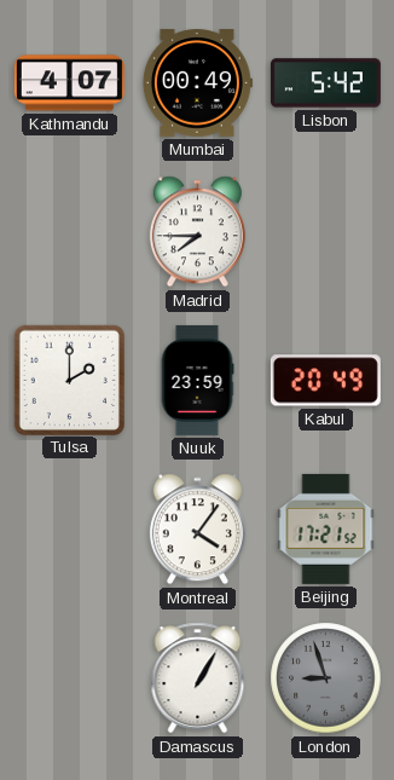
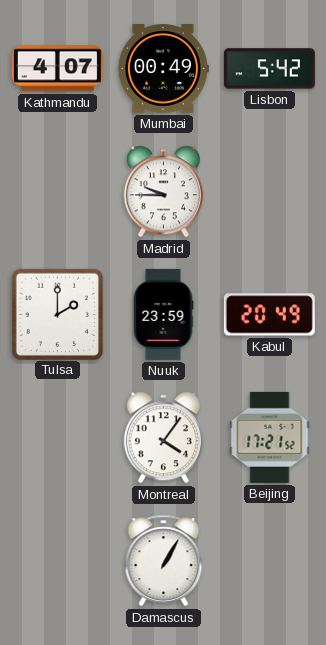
Madrid: 7:45 -> 9:45 (163, 192)
London: 8:57 -> none (326, 678)
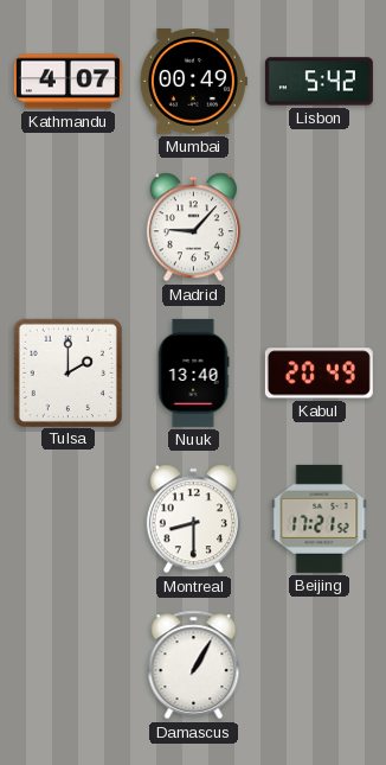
Madrid: 9:45 -> 9:07 (193, 228)
Nuuk: 23:59 -> 13:40 (193, 372)
Montreal: 4:06 -> 8:30 (193, 519)
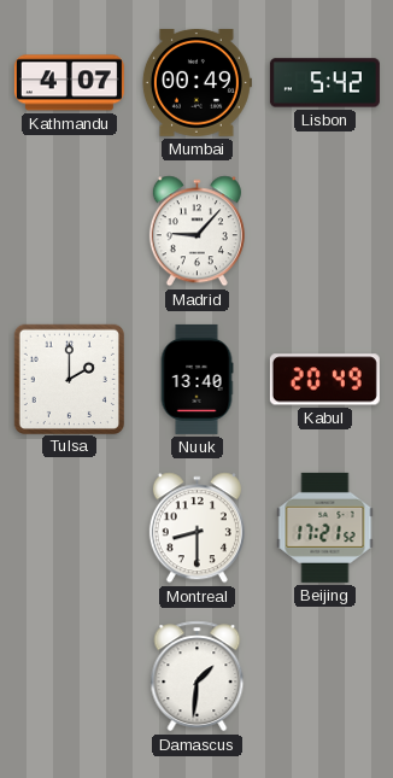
Damascus: 1:05 -> 1:31 (198, 677)
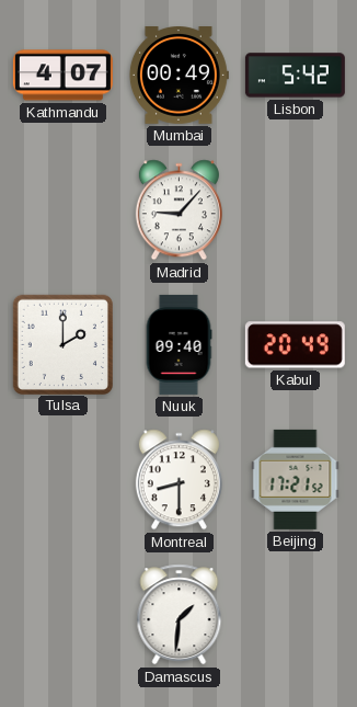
Nuuk: 13:40 -> 09:40 (178, 344)
